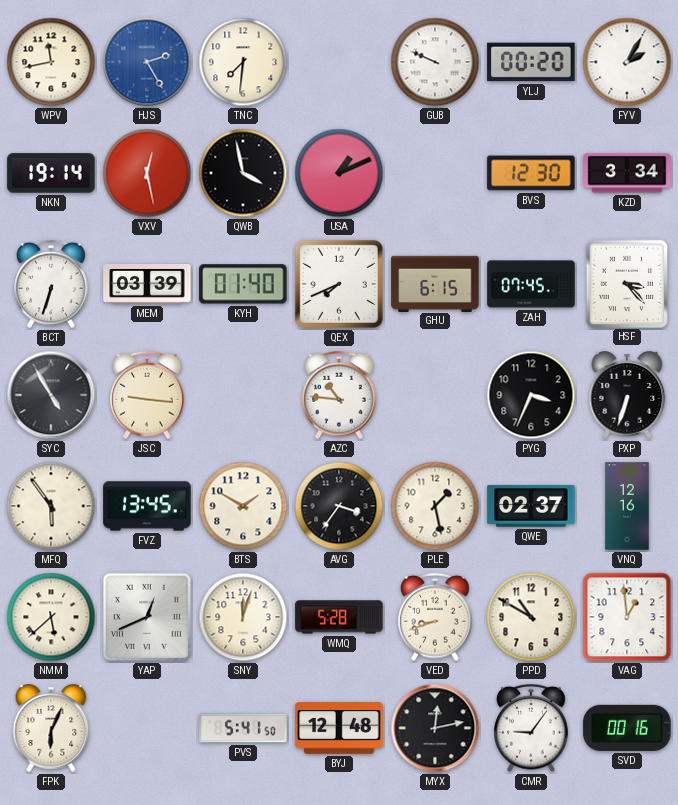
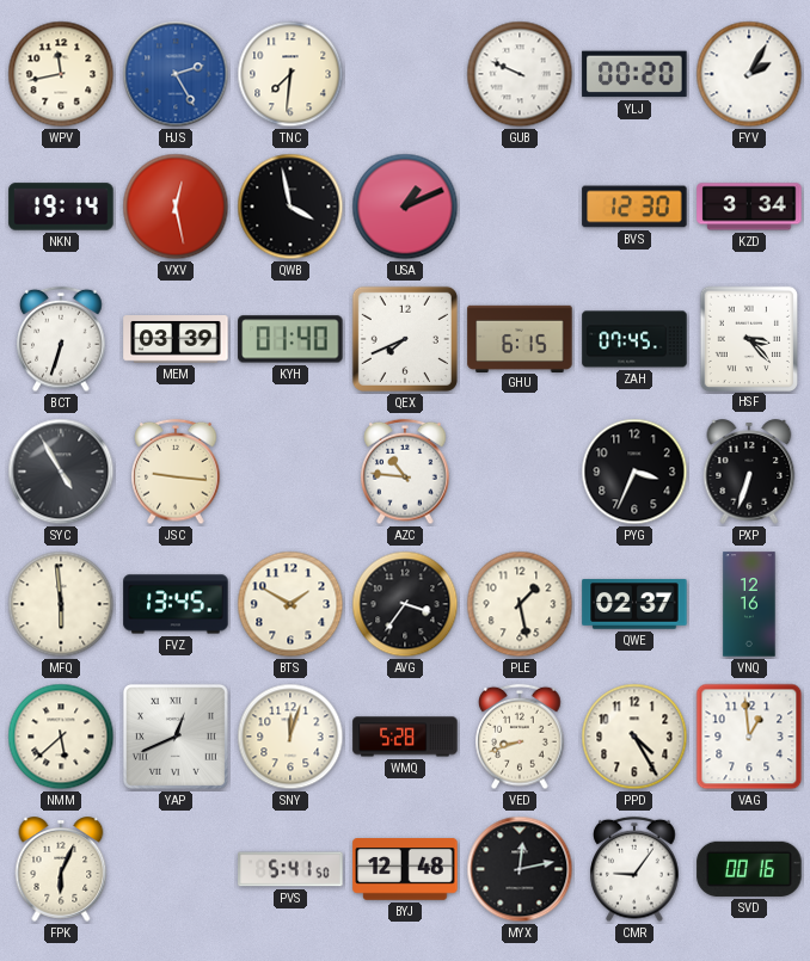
MFQ: 5:54 -> 5:59 (61, 604)
PPD: 10:50 -> 4:25 (634, 737)
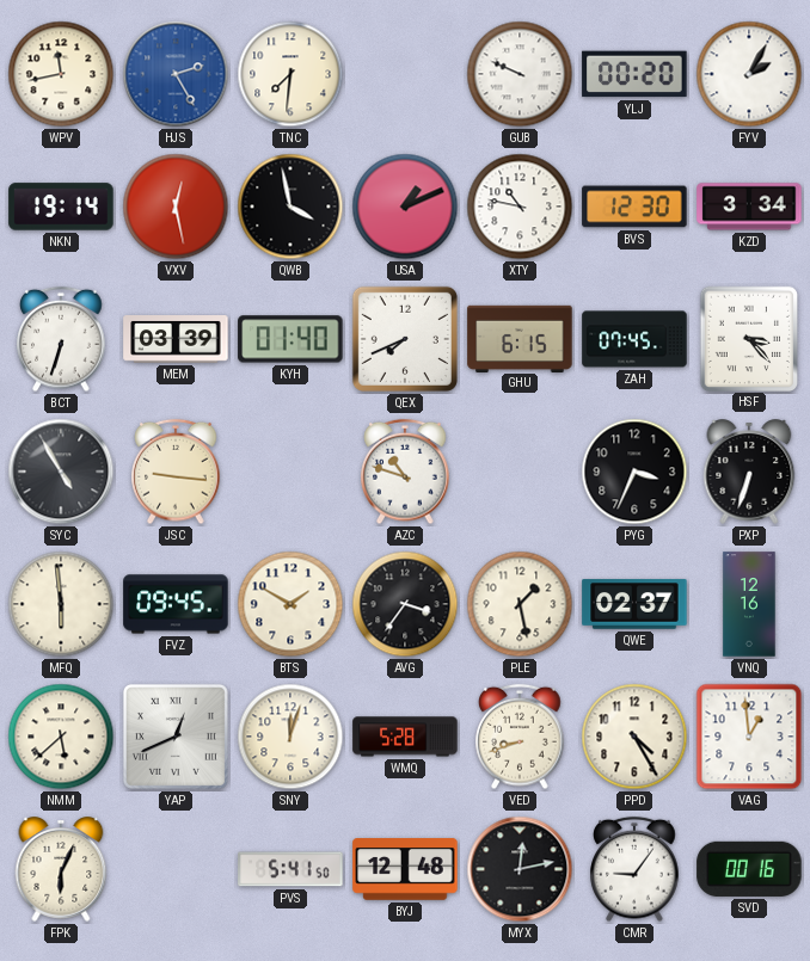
XTY: none -> 10:47 (520, 207)
AZC: 10:46 -> 10:48 (405, 472)
FVZ: 13:45 -> 09:45 (176, 604)
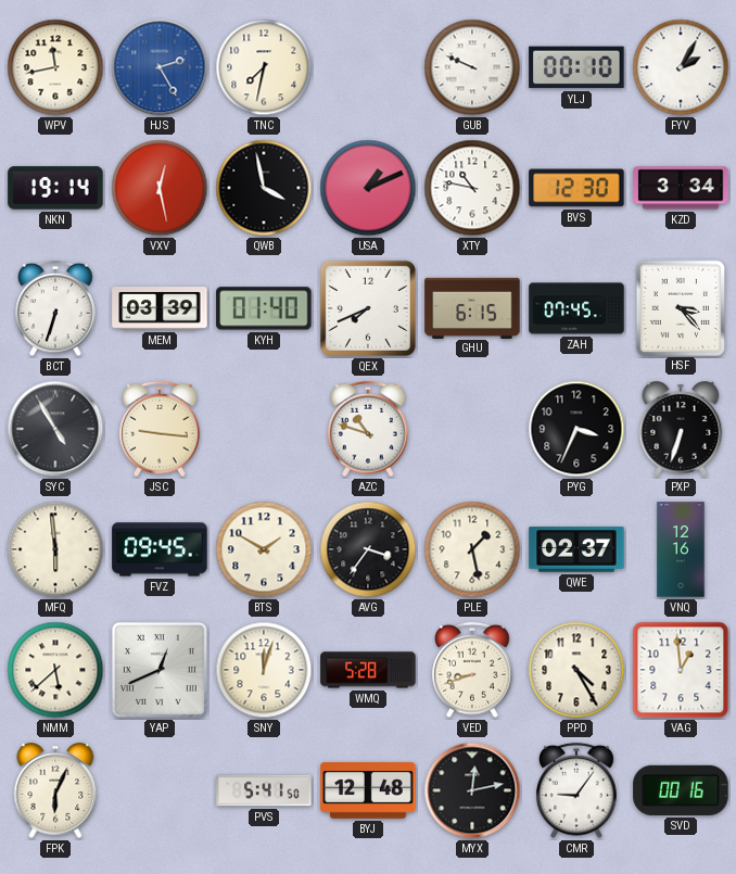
TNC: 7:31 -> 7:32 (264, 67)
YLJ: 00:20 -> 00:10 (576, 67)
